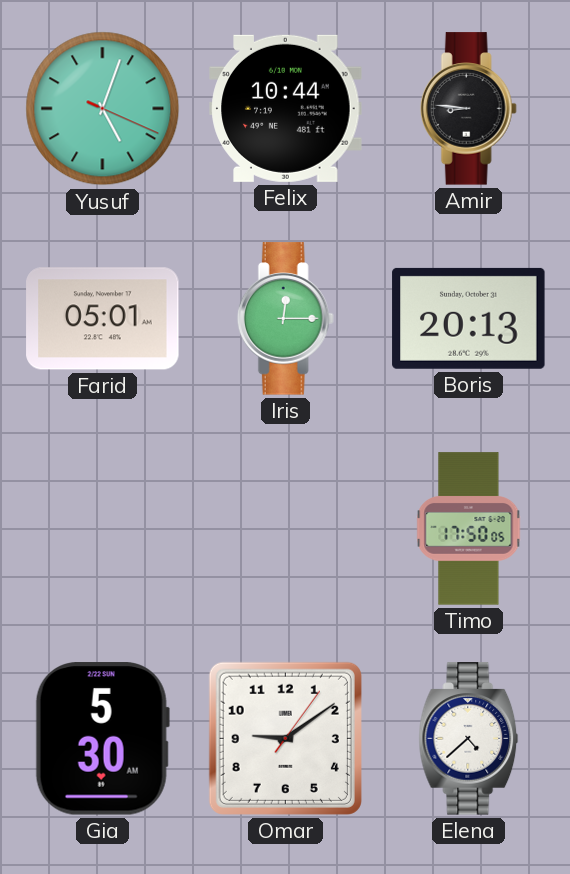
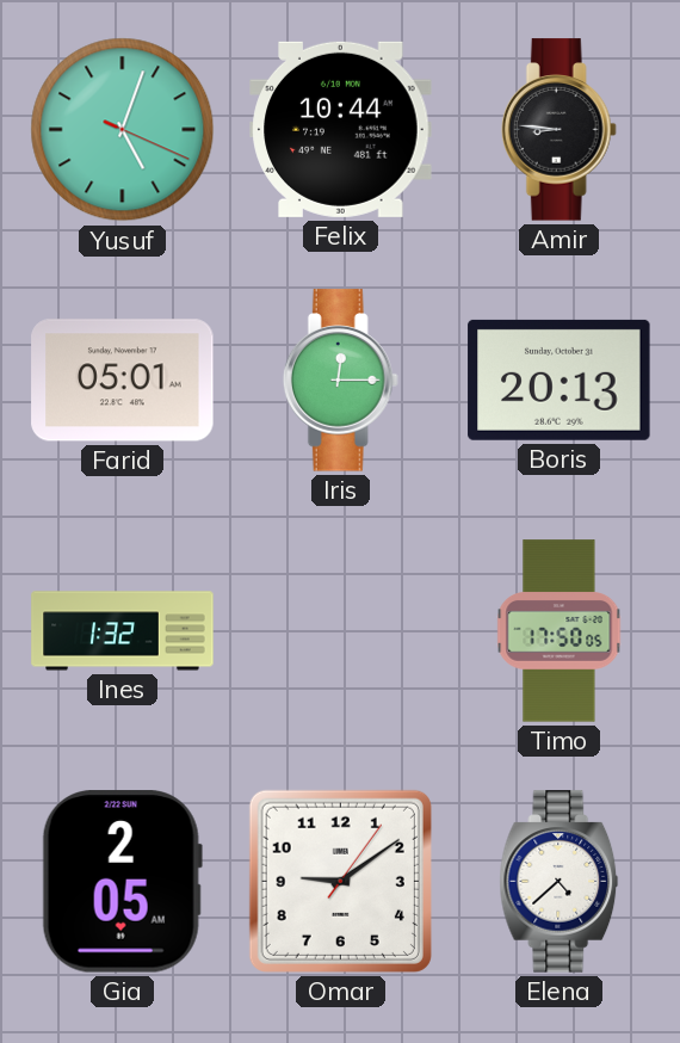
Ines: none -> 1:32 (123, 631)
Gia: 5:30 -> 2:05 (122, 882)
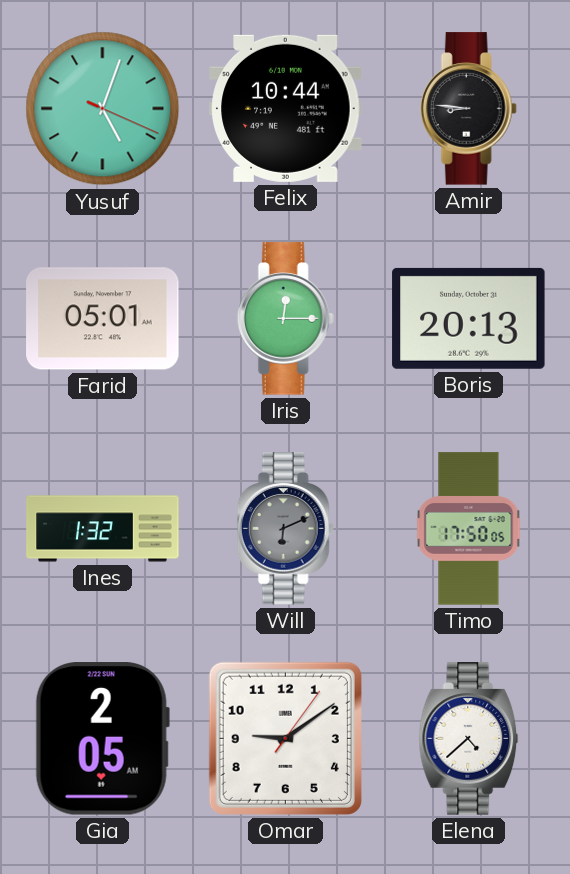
Will: none -> 6:11 (285, 529)
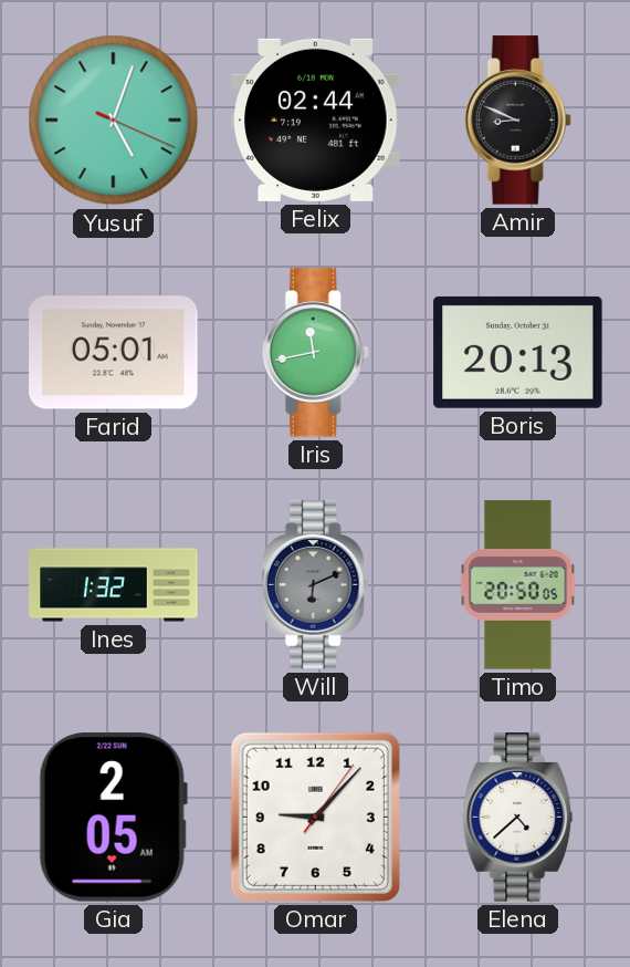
Felix: 10:44 -> 02:44 (316, 119)
Amir: 8:46 -> 8:49 (517, 121)
Iris: 12:15 -> 11:43 (315, 353)
Timo: 17:50 -> 20:50 (518, 585)
Omar: 9:09 -> 9:07 (315, 817)
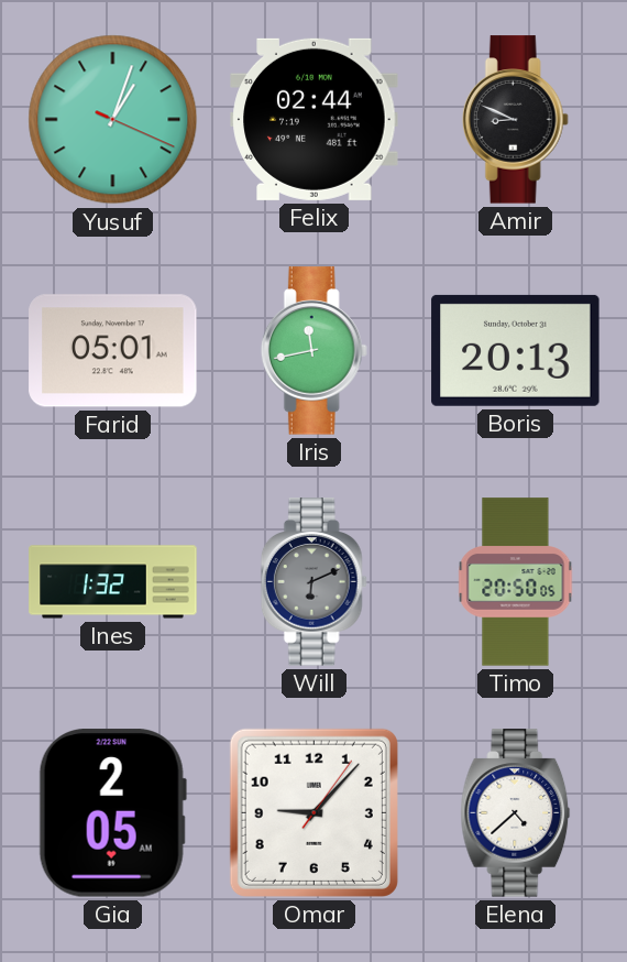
Yusuf: 5:03 -> 1:03 (113, 120)
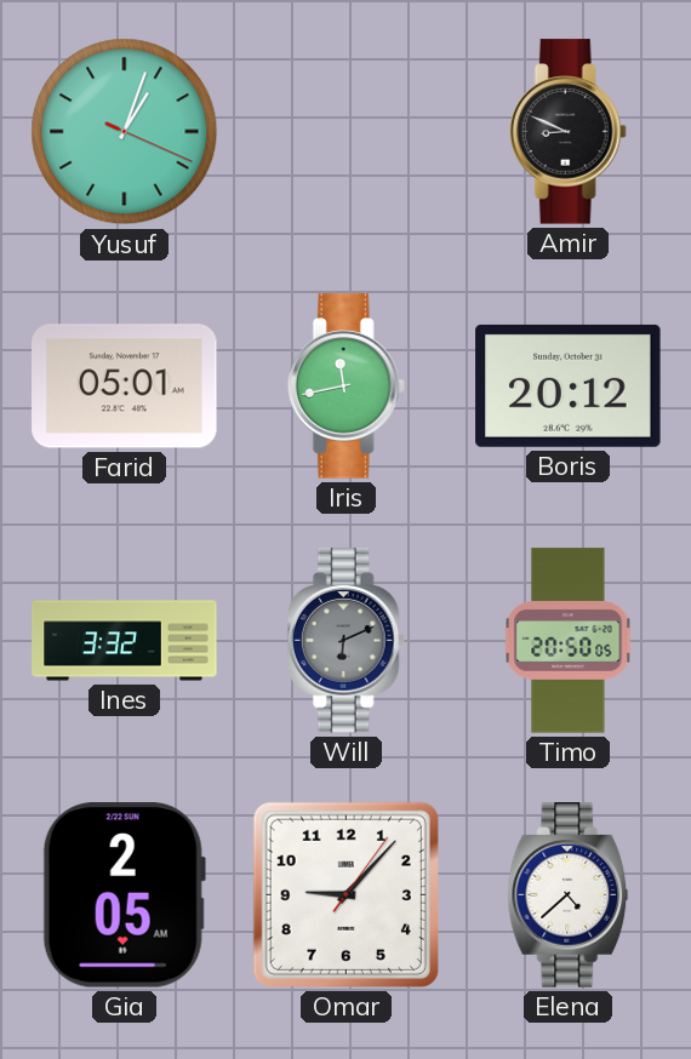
Felix: 02:44 -> none (315, 119)
Boris: 20:13 -> 20:12 (569, 385)
Ines: 1:32 -> 3:32 (125, 641)
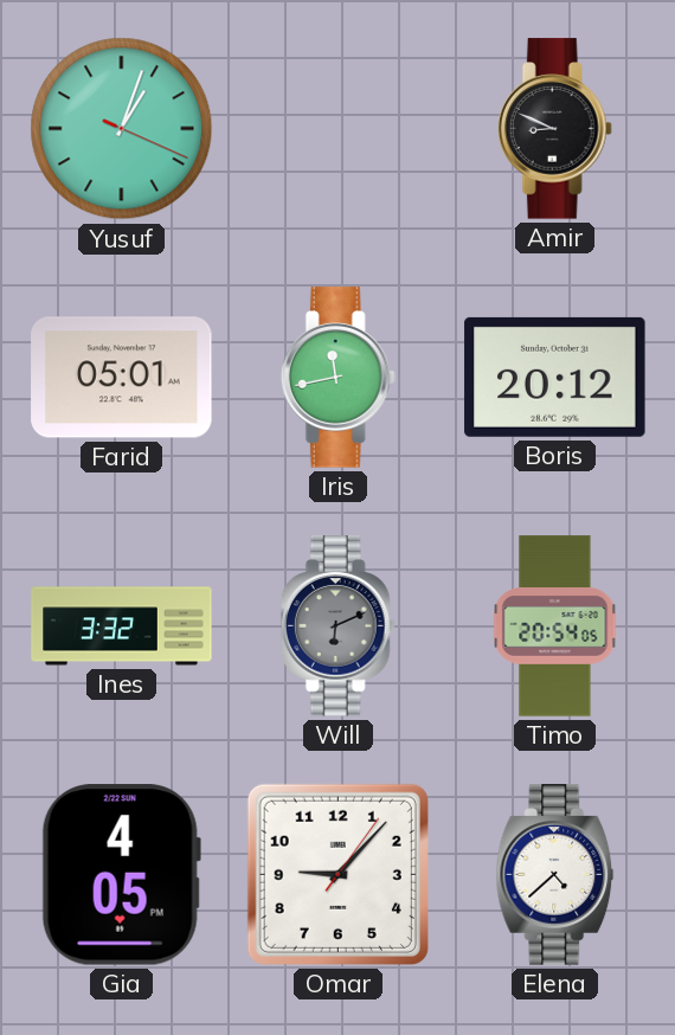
Timo: 20:50 -> 20:54 (555, 626)
Gia: 2:05 -> 4:05 (121, 875)
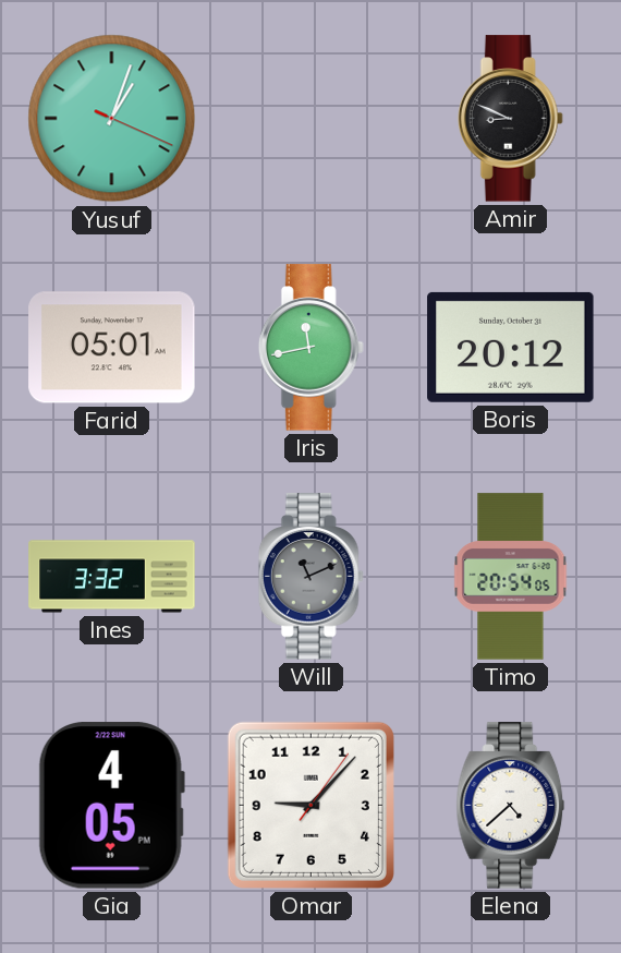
Will: 6:11 -> 11:11 (310, 577)
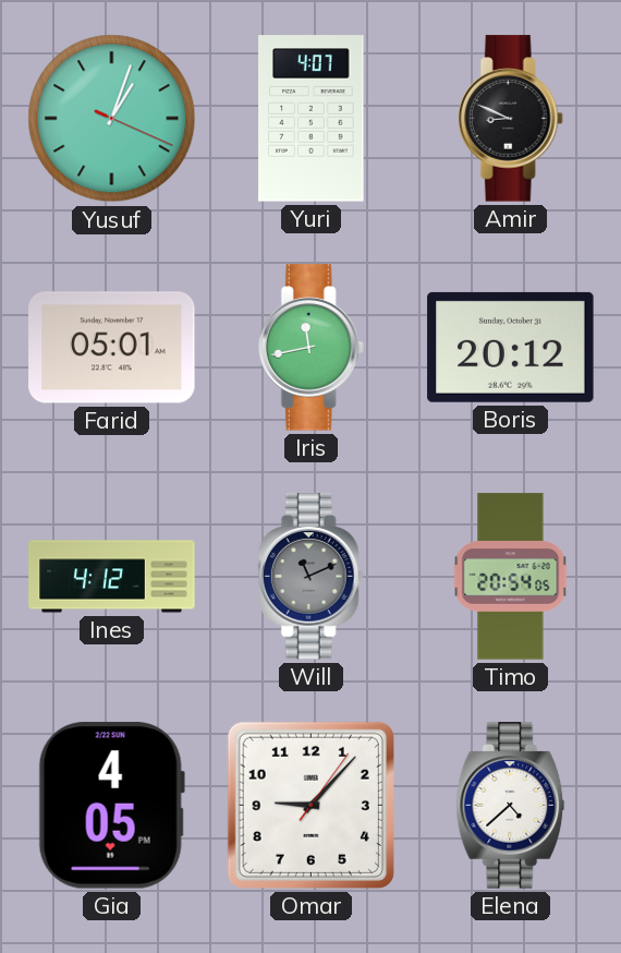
Yuri: none -> 4:07 (312, 119)
Ines: 3:32 -> 4:12 (112, 577)
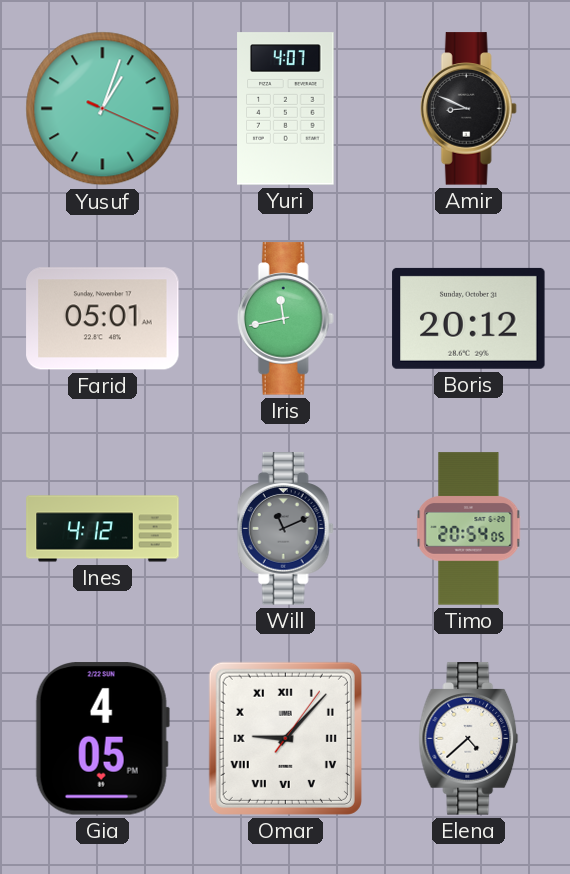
Omar numerals: Arabic -> Roman (285, 738)
